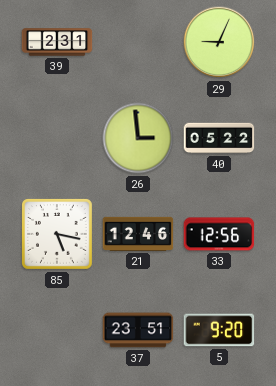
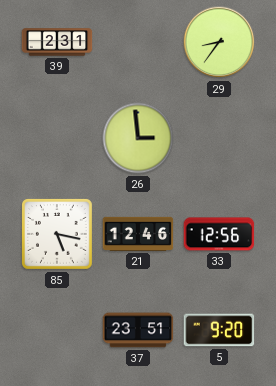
29: 9:04 -> 8:36 (219, 42)
40: 05:22 -> none (219, 138)
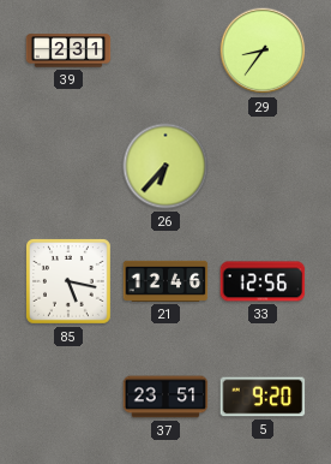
26: 2:59 -> 6:37 (165, 166)
